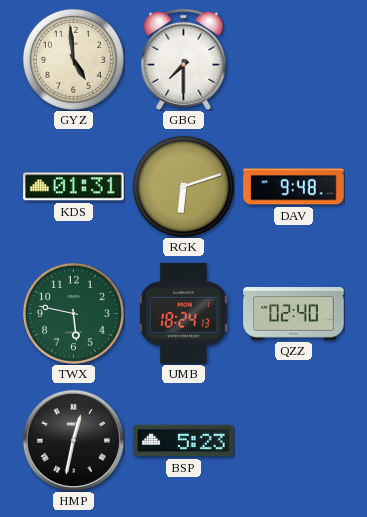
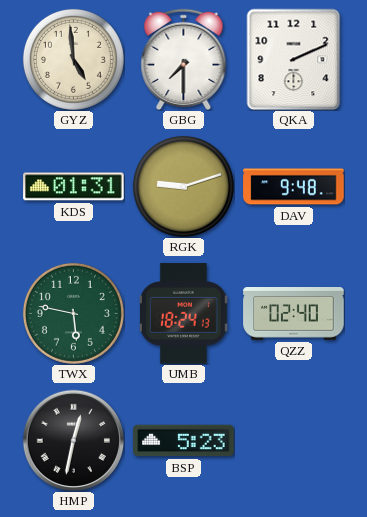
QKA: none -> 2:11 (294, 59)
RGK: 6:12 -> 9:12 (183, 186)
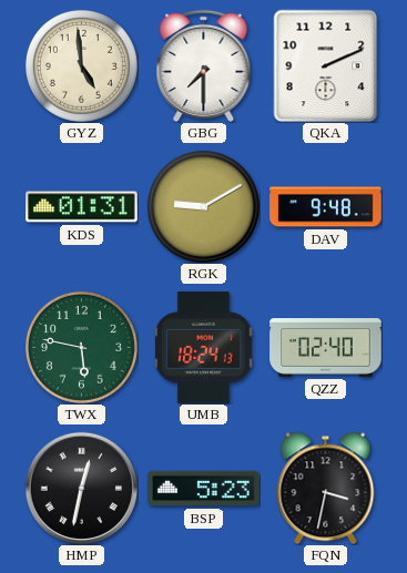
RGK: 9:12 -> 9:10 (203, 206)
FQN: none -> 3:32 (326, 488)
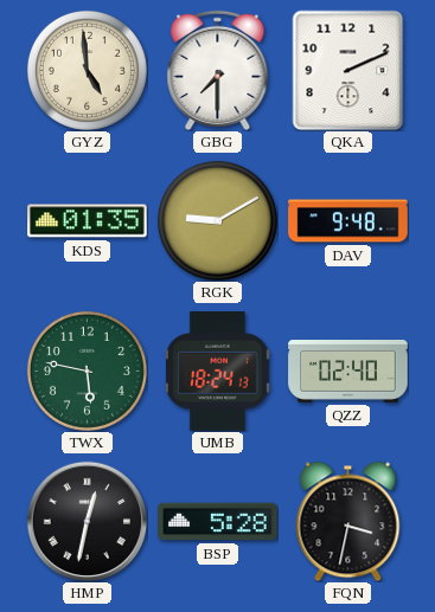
KDS: 01:31 -> 01:35 (88, 221)
BSP: 5:23 -> 5:28 (218, 522)
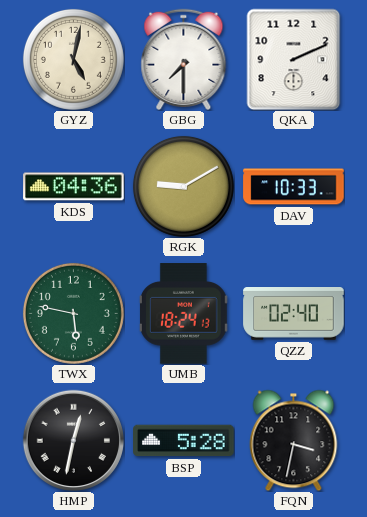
GYZ: 4:59 -> 5:02 (73, 59)
KDS: 01:35 -> 04:36 (74, 187)
DAV: 9:48 -> 10:33 (294, 187)
